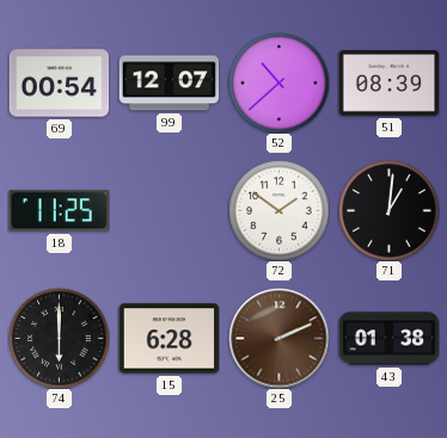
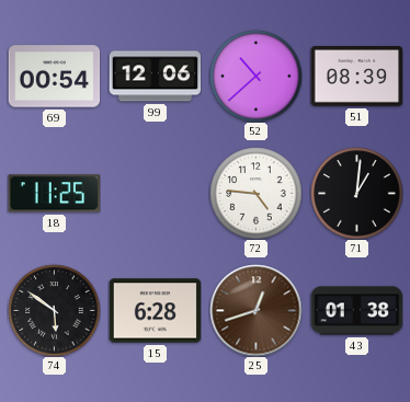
99: 12:07 -> 12:06 (155, 77)
72: 1:51 -> 4:46 (255, 193)
74: 6:00 -> 5:51 (54, 310)
25: 2:11 -> 12:42 (255, 310)
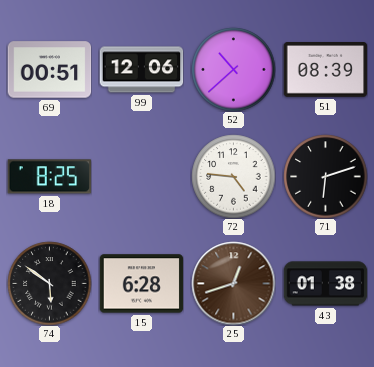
69: 00:54 -> 00:51 (49, 70)
18: 11:25 -> 8:25 (49, 177)
71: 1:01 -> 6:12 (325, 176)
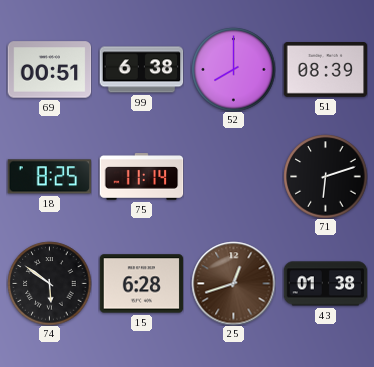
99: 12:06 -> 6:38 (141, 70)
52: 10:38 -> 8:00 (233, 69)
75: none -> 11:14 (141, 177)
72: 4:46 -> none (233, 176)
